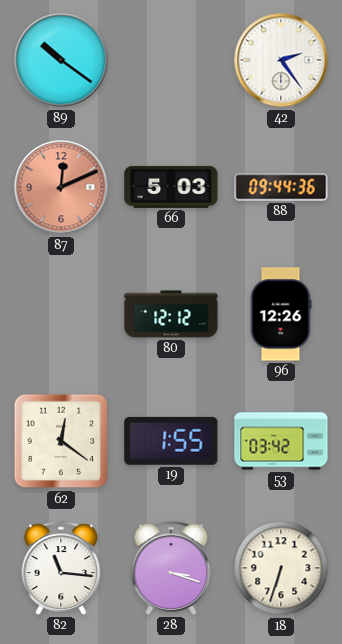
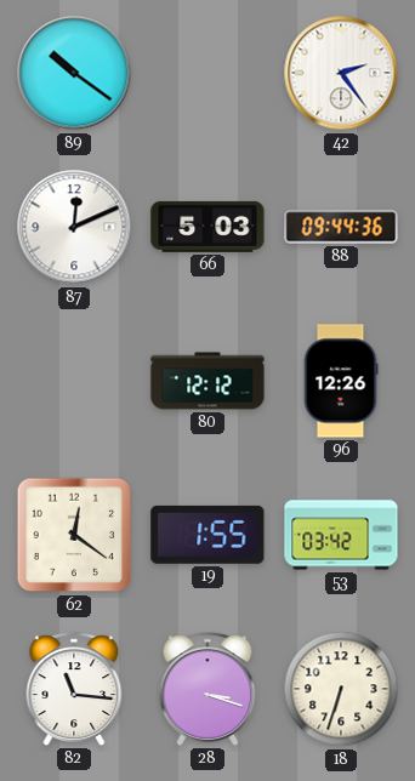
87 dial: salmon -> white (74, 227)
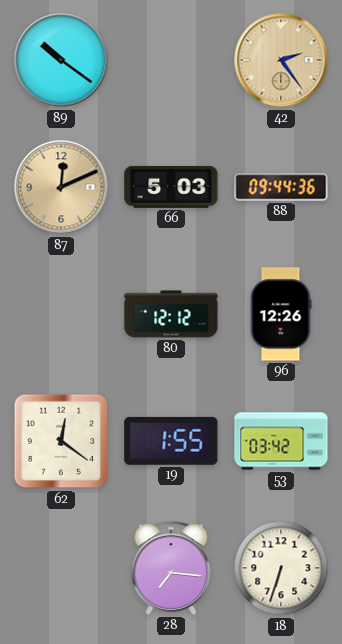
42 dial: white -> champagne (281, 60)
87 dial: white -> champagne (61, 187)
82: 11:16 -> none (74, 689)
28: 3:18 -> 7:16 (171, 568)
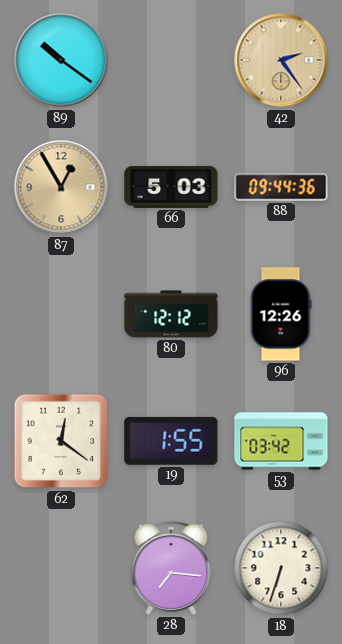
87: 12:11 -> 12:55 (61, 187)
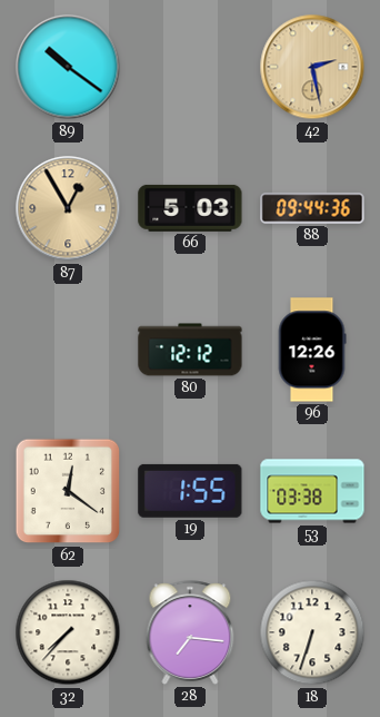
42: 2:24 -> 2:28 (312, 67)
53: 03:42 -> 03:38 (312, 491)
32: none -> 7:37 (68, 632)
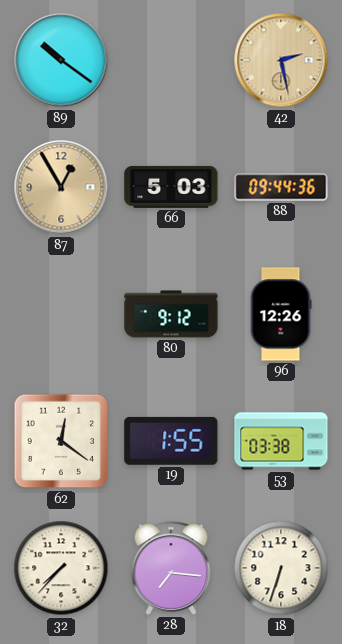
80: 12:12 -> 9:12 (171, 314)
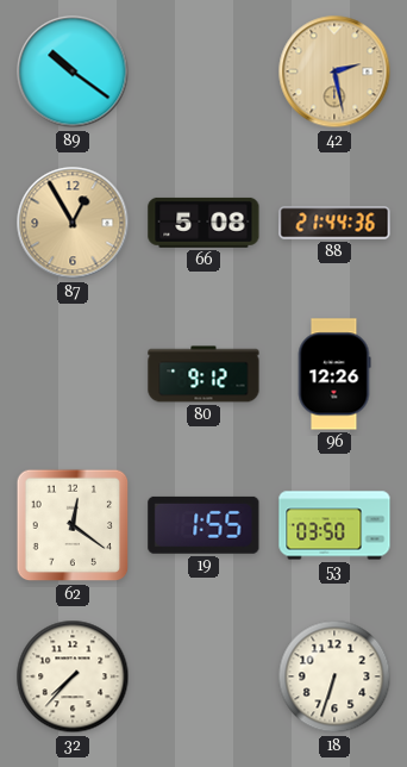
66: 5:03 -> 5:08 (203, 223)
88: 09:44 -> 21:44 (334, 223)
53: 03:38 -> 03:50 (334, 525)
28: 7:16 -> none (171, 568)
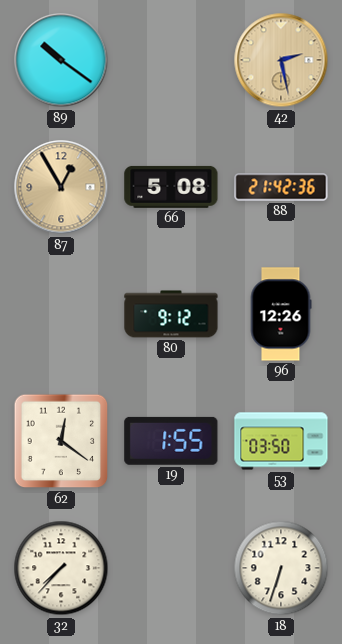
88: 21:44 -> 21:42 (281, 187)
